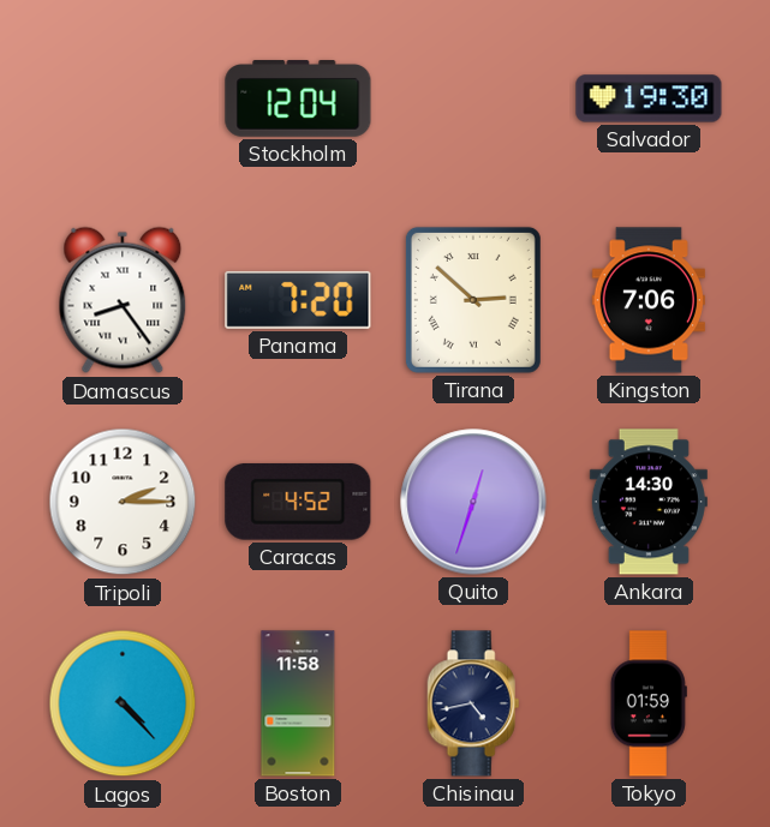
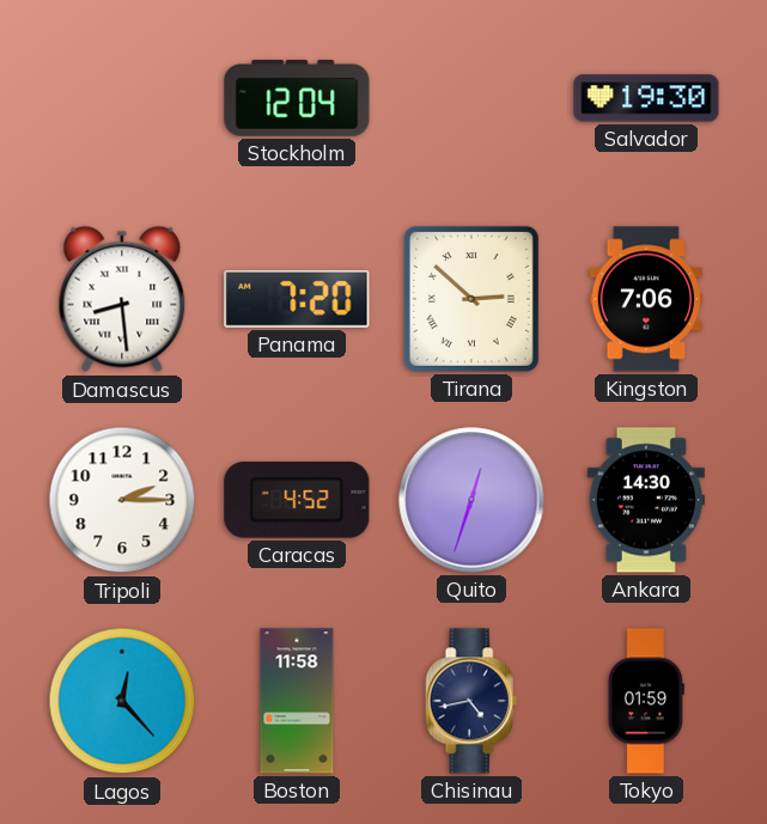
Damascus: 8:24 -> 8:29 (122, 299)
Lagos: 4:23 -> 12:23 (122, 701)
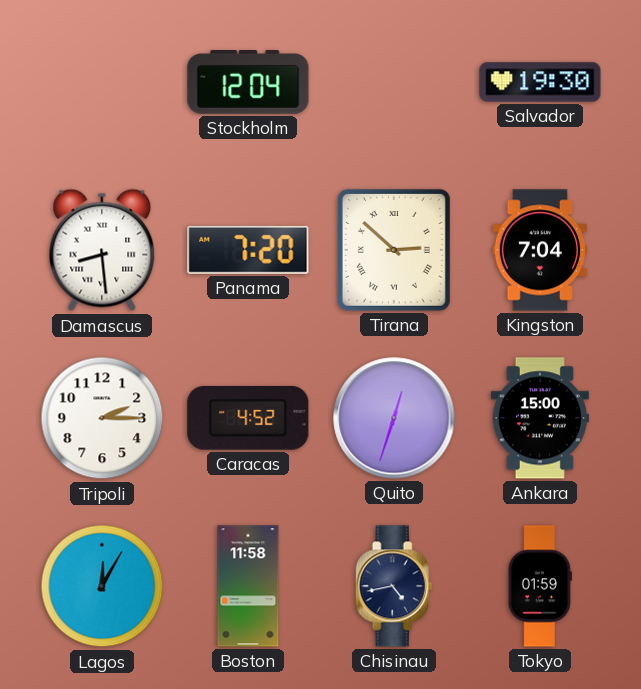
Kingston: 7:06 -> 7:04 (540, 250)
Ankara: 14:30 -> 15:00 (540, 418)
Lagos: 12:23 -> 12:05 (102, 586)
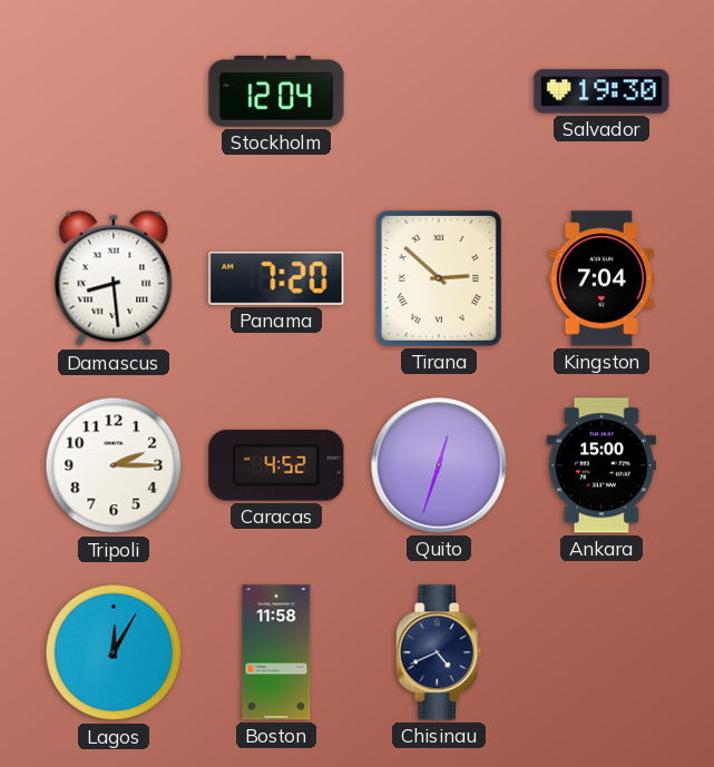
Chisinau: 4:43 -> 4:41 (439, 652)
Tokyo: 01:59 -> none (540, 586)
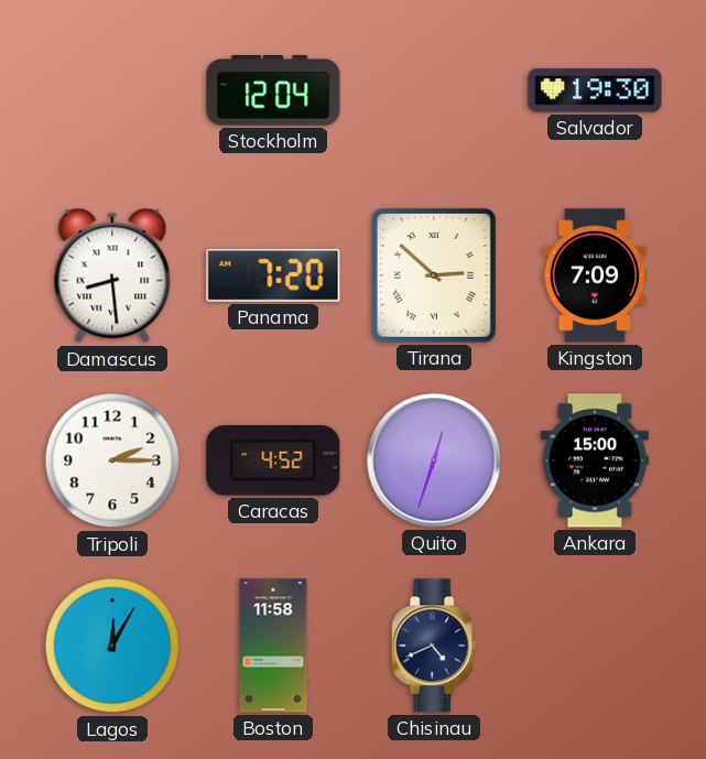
Kingston: 7:04 -> 7:09 (595, 275)
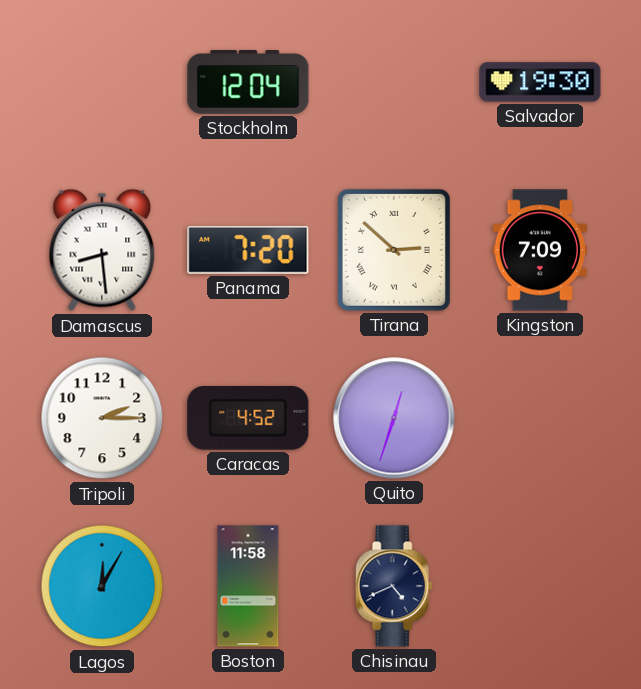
Ankara: 15:00 -> none (595, 460)
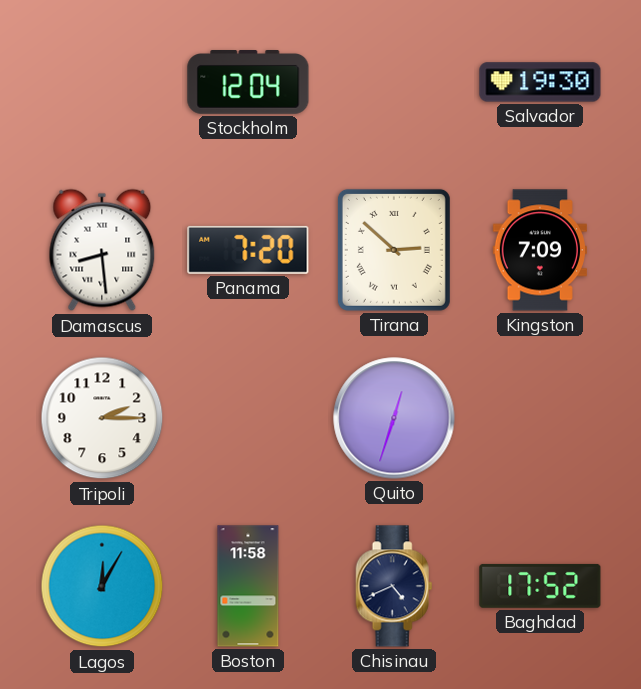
Caracas: 4:52 -> none (248, 418)
Baghdad: none -> 17:52 (540, 586)
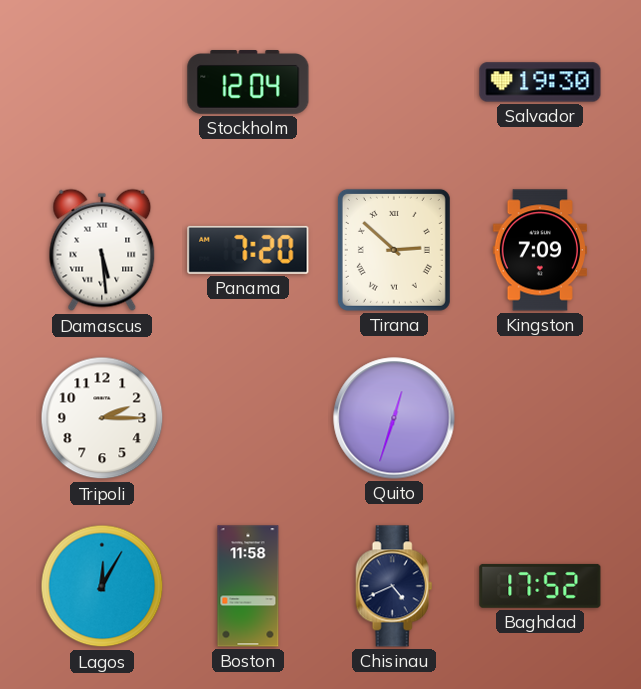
Damascus: 8:29 -> 5:29 (102, 250)
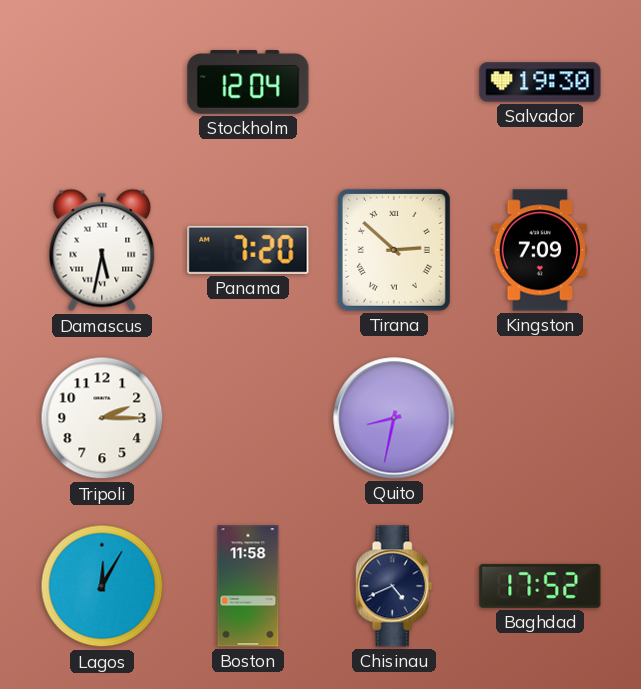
Damascus: 5:29 -> 5:32 (102, 250)
Quito: 12:33 -> 8:32 (394, 418)
